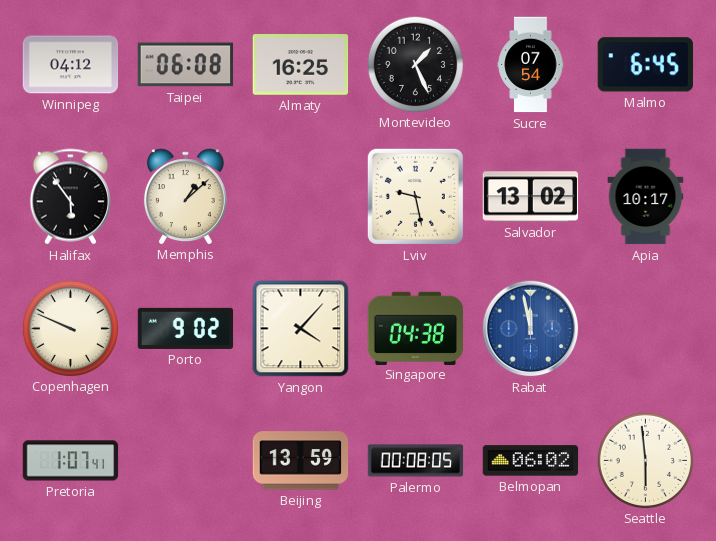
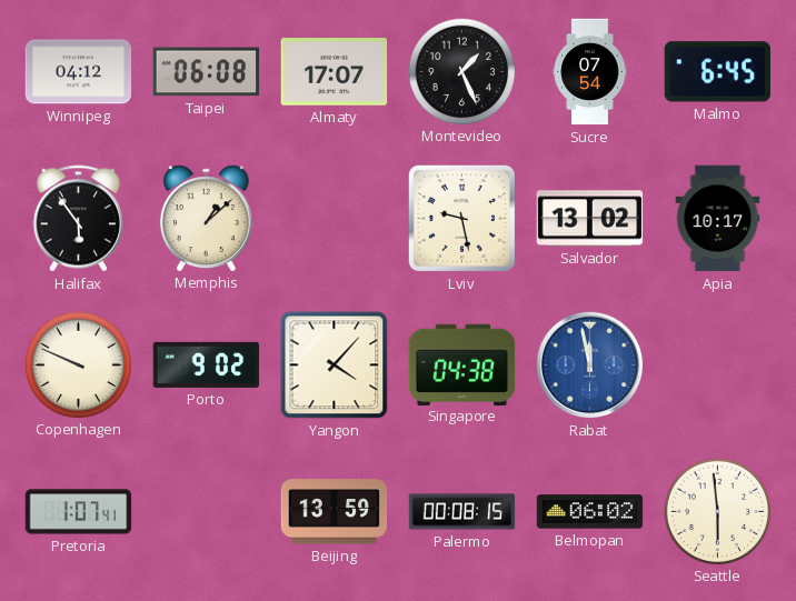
Almaty: 16:25 -> 17:07 (335, 72)
Palermo: 00:08:05 -> 00:08:15 (462, 512)
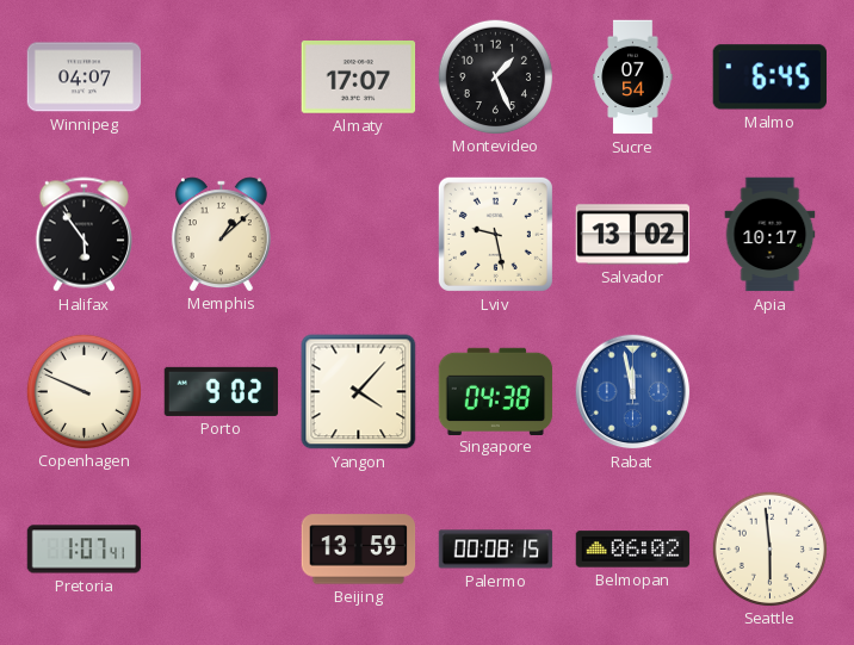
Winnipeg: 04:12 -> 04:07 (85, 77)
Taipei: 06:08 -> none (207, 72)
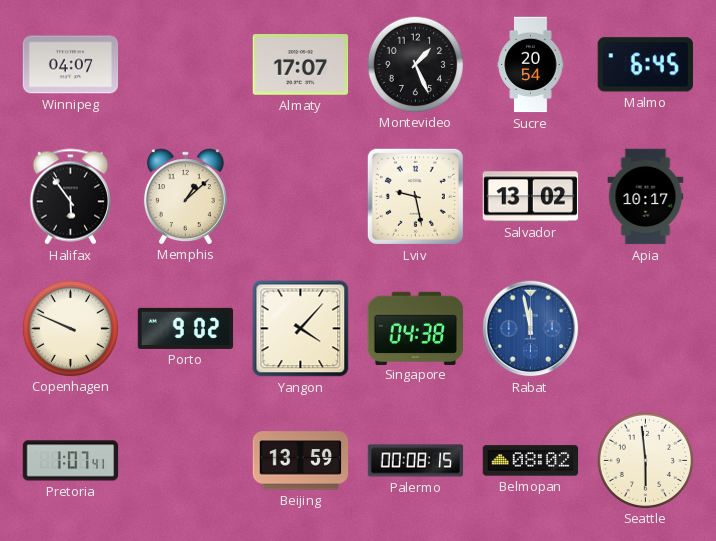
Sucre: 07:54 -> 20:54 (531, 65)
Belmopan: 06:02 -> 08:02 (531, 461)
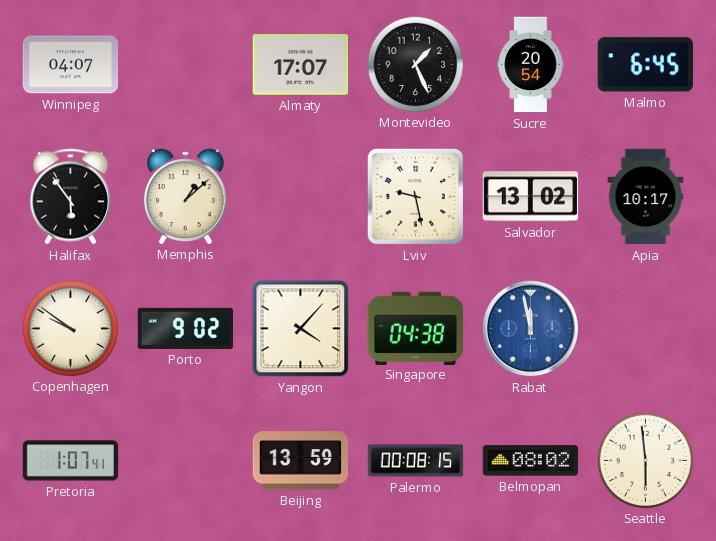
Copenhagen: 9:49 -> 9:51 (70, 328)
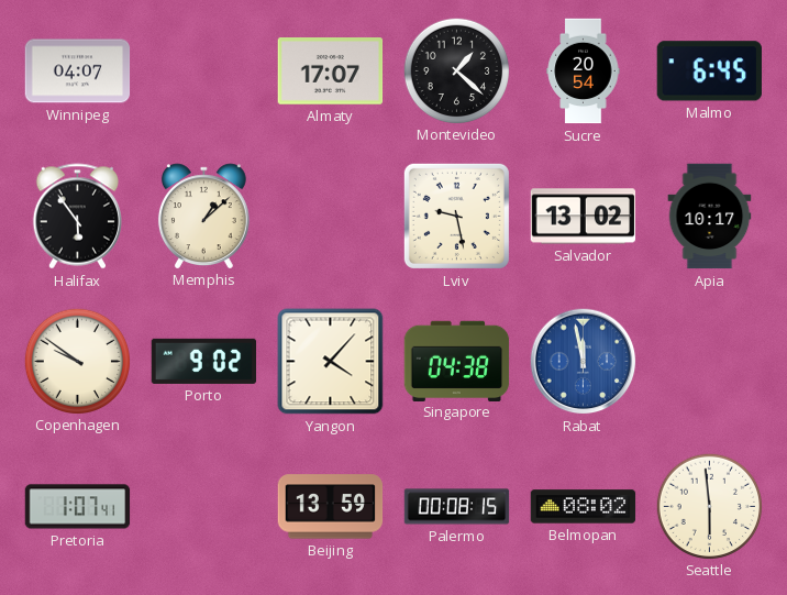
Montevideo: 1:26 -> 1:22 (456, 70)
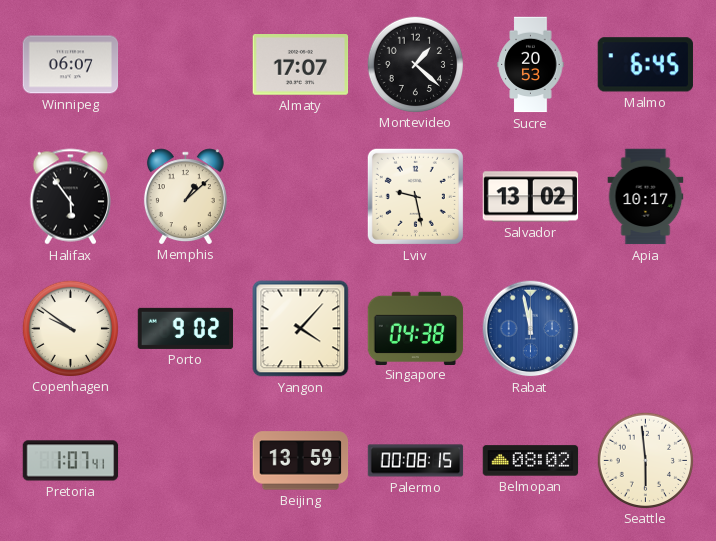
Winnipeg: 04:07 -> 06:07 (71, 65)
Sucre: 20:54 -> 20:53 (531, 65)
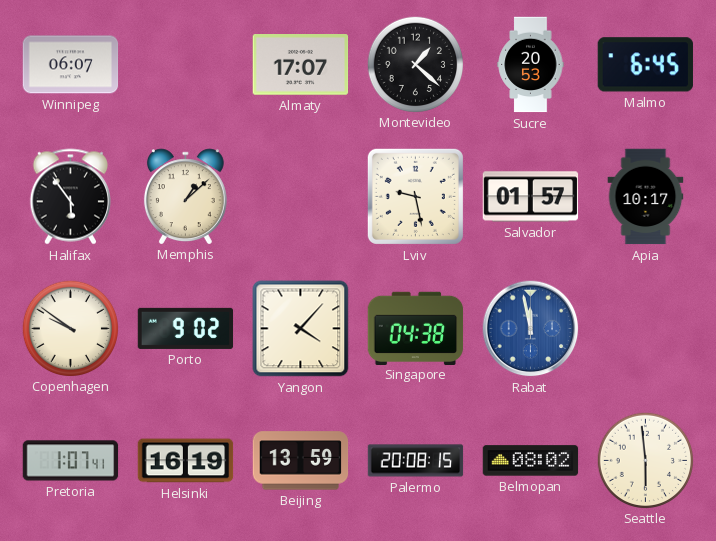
Salvador: 13:02 -> 01:57 (531, 197)
Helsinki: none -> 16:19 (186, 461)
Palermo: 00:08 -> 20:08 (416, 461)
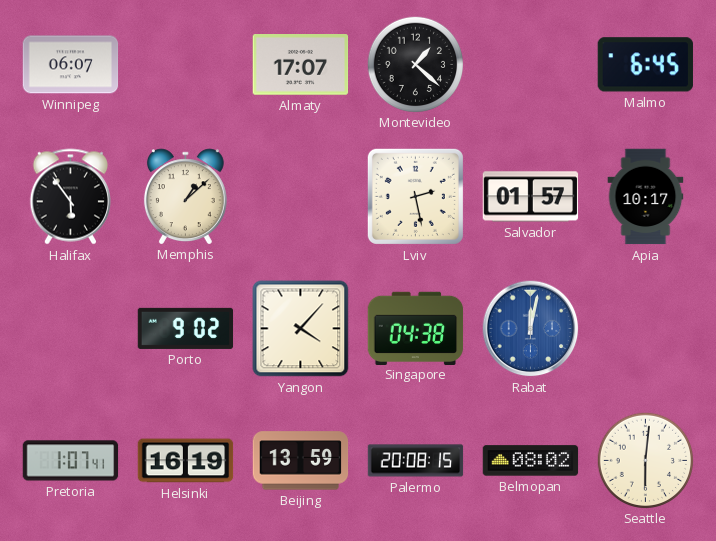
Sucre: 20:53 -> none (531, 65)
Lviv: 9:28 -> 2:28 (415, 196)
Copenhagen: 9:51 -> none (70, 328)
Rabat: 11:58 -> 12:02 (531, 329)
Seattle: 5:59 -> 6:01 (645, 460)
